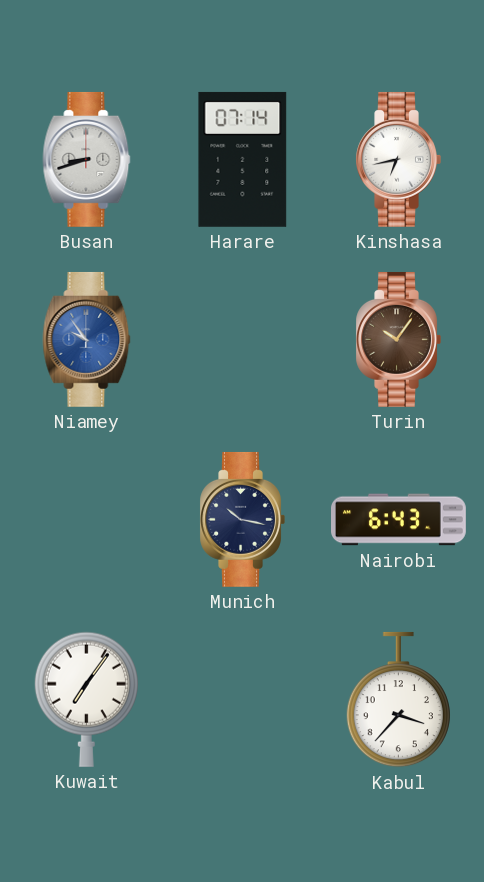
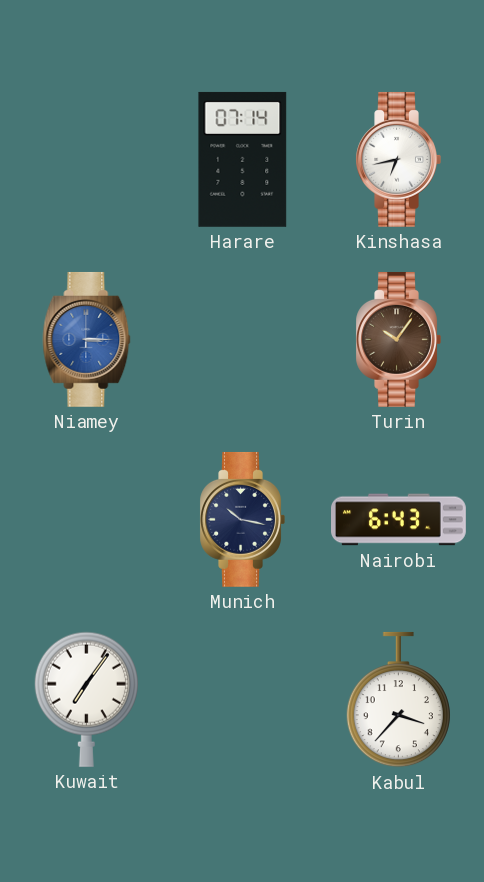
Busan: 8:42 -> none (87, 159)
Niamey: 9:54 -> 3:15 (87, 339)
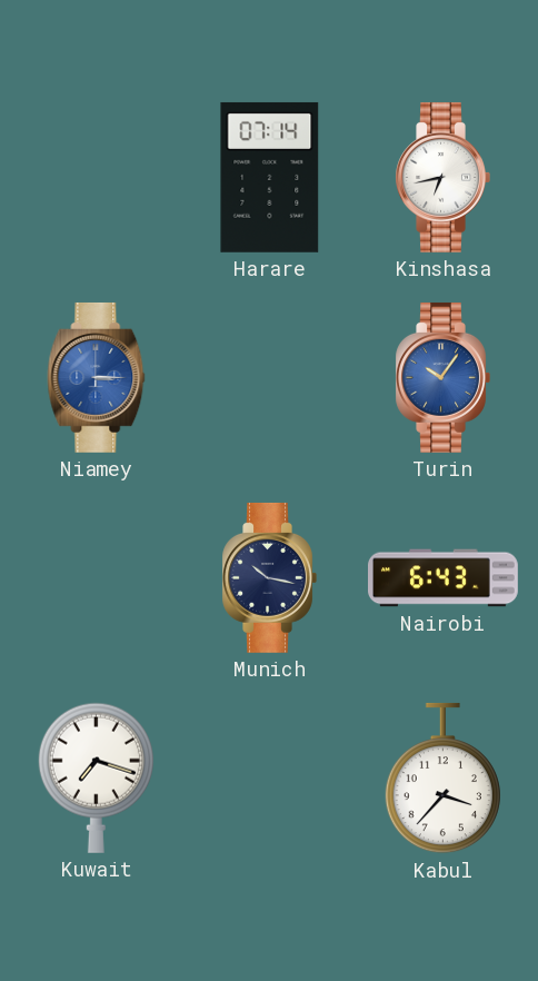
Turin dial: brown -> blue (442, 377)
Kuwait: 7:06 -> 7:18 (96, 777)
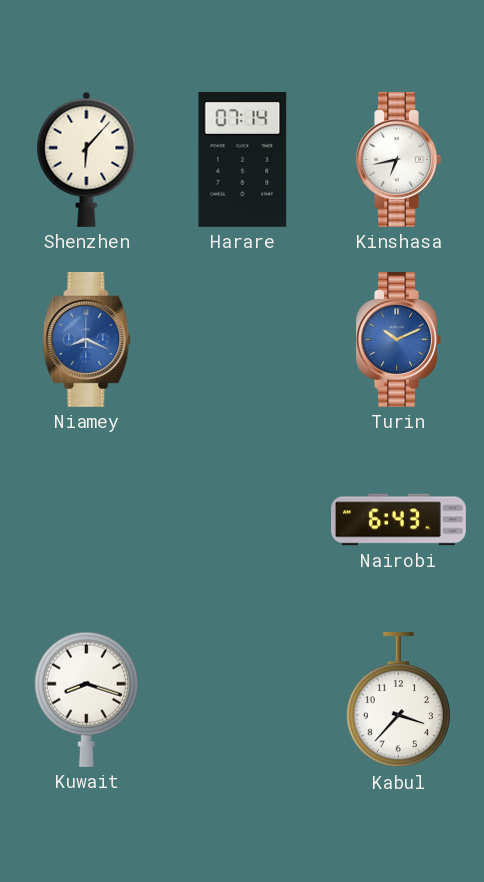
Shenzhen: none -> 6:07 (87, 159)
Niamey: 3:15 -> 8:19 (87, 339)
Turin: 10:06 -> 10:11 (398, 339)
Munich: 10:17 -> none (269, 577)
Kuwait: 7:18 -> 8:18 (86, 699)
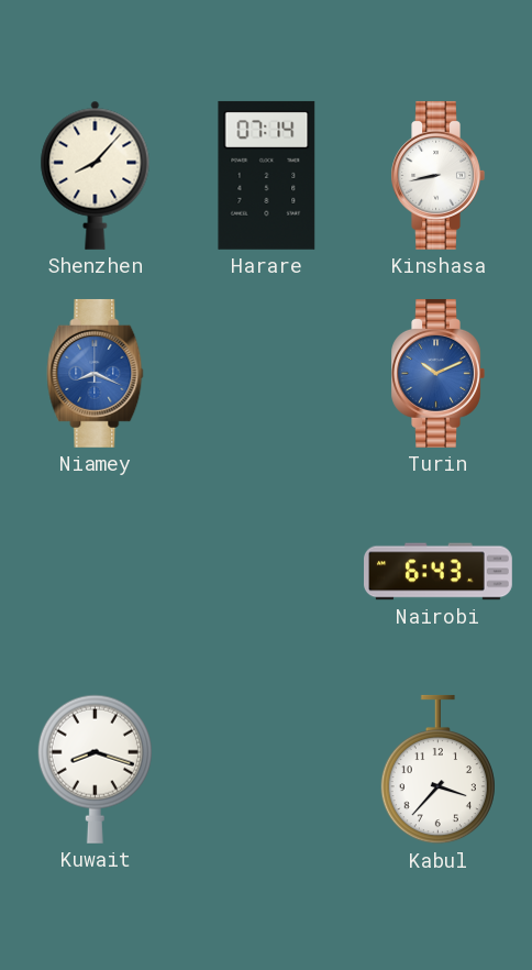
Shenzhen: 6:07 -> 8:07 (96, 175)
Kinshasa: 6:43 -> 8:43 (437, 175)
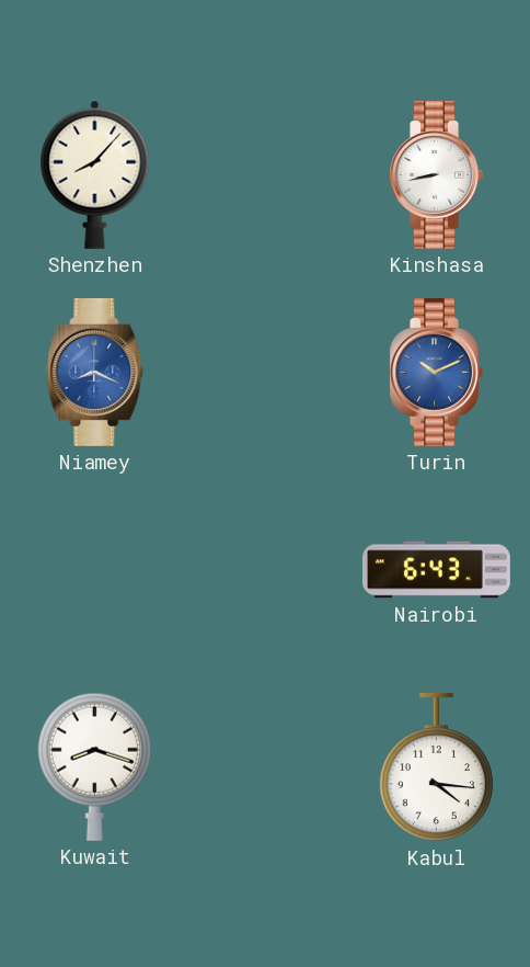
Harare: 07:14 -> none (267, 175)
Kabul: 3:37 -> 4:16 (436, 767)
